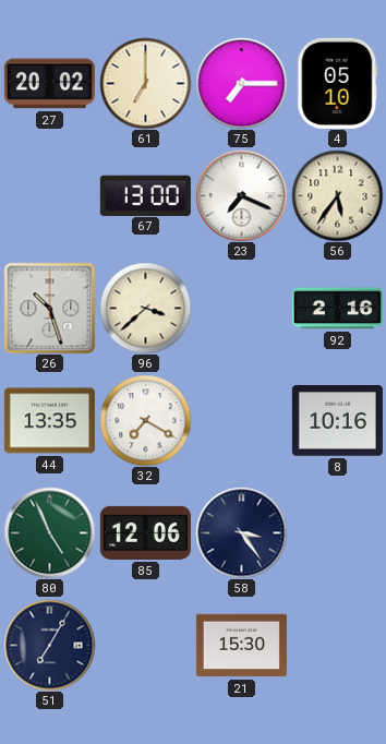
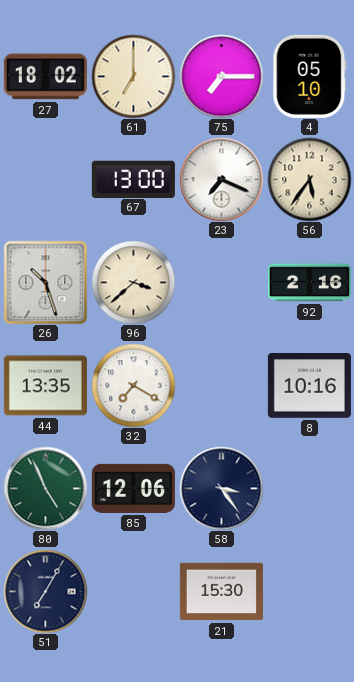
27: 20:02 -> 18:02 (45, 77)
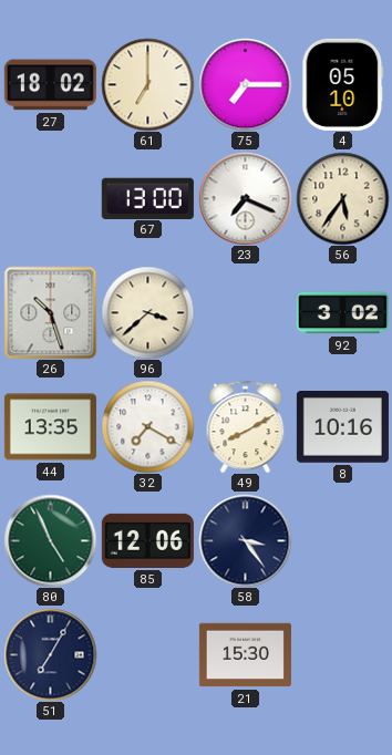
92: 2:16 -> 3:02 (342, 313)
49: none -> 8:10 (246, 426)
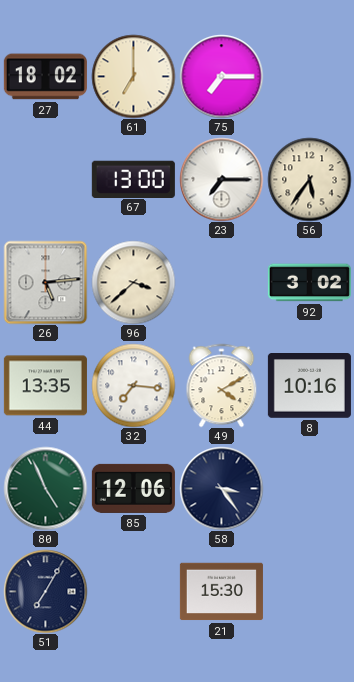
4: 05:10 -> none (343, 84)
23: 7:19 -> 7:15 (221, 179)
26: 10:27 -> 5:14 (45, 282)
32: 7:20 -> 7:16 (133, 385)
49: 8:10 -> 4:10 (222, 385)
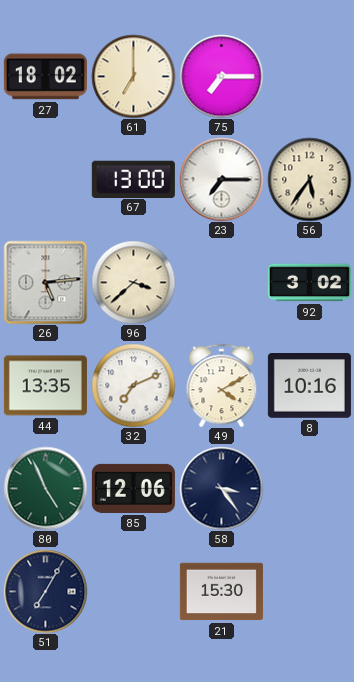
32: 7:16 -> 7:11 (133, 385)
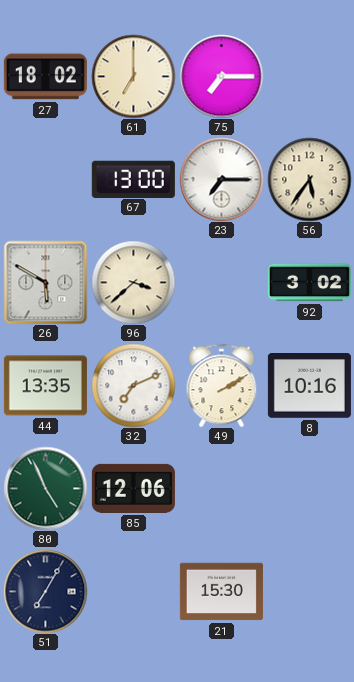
26: 5:14 -> 5:50 (45, 282)
49: 4:10 -> 2:10 (222, 385)
58: 3:24 -> none (221, 488)
